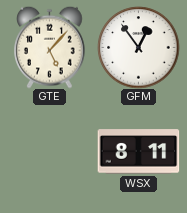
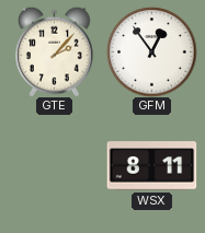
GTE: 5:07 -> 2:07 (55, 51)
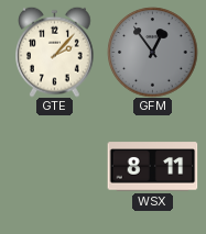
GFM dial: white -> grey (152, 52)
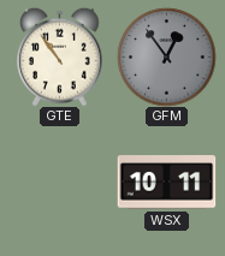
GTE: 2:07 -> 10:54 (60, 56)
WSX: 8:11 -> 10:11 (166, 183)
